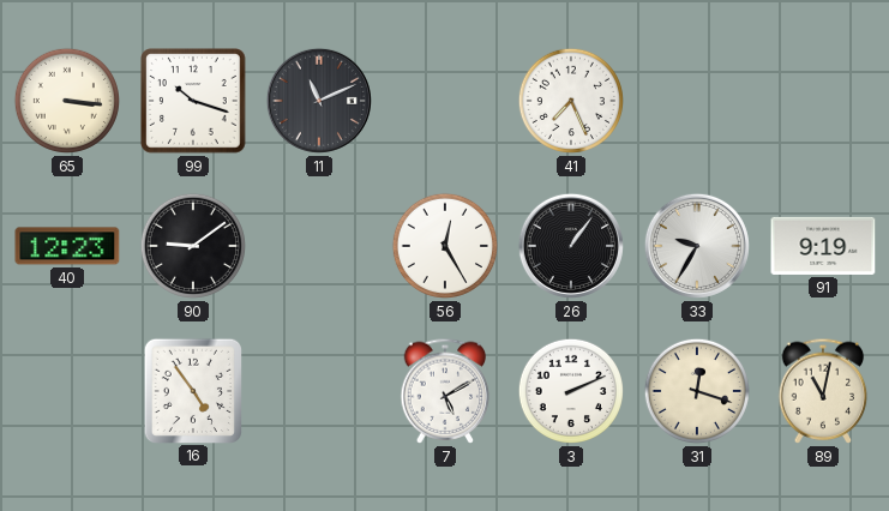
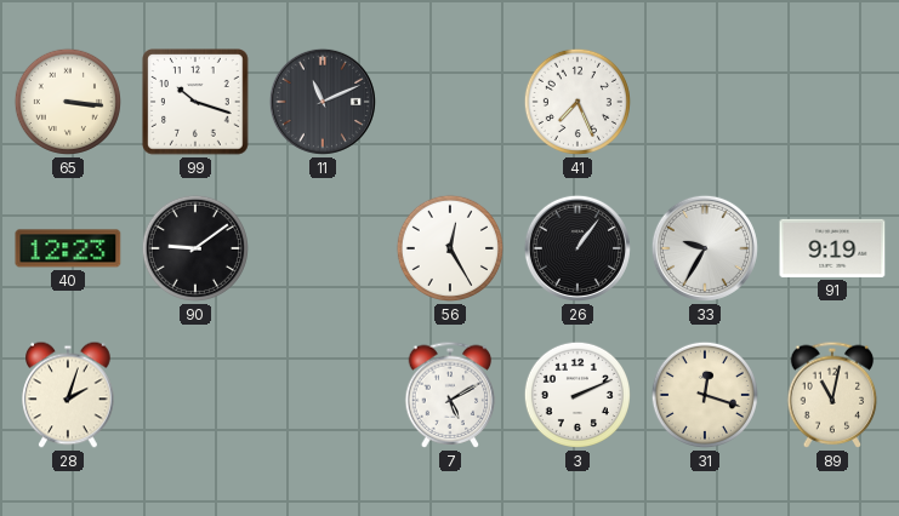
28: none -> 2:03 (68, 395)
16: 4:54 -> none (192, 390)
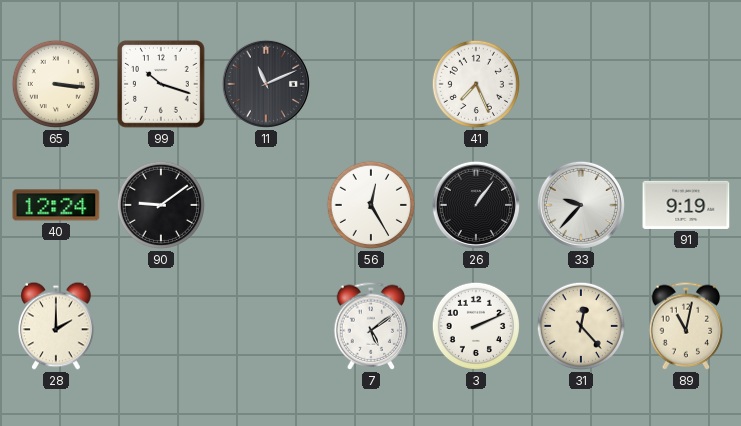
40: 12:23 -> 12:24 (56, 205)
33: 9:35 -> 9:37 (581, 205)
28: 2:03 -> 2:00 (56, 326)
7: 5:10 -> 5:09 (371, 326)
31: 12:18 -> 12:23 (581, 326)
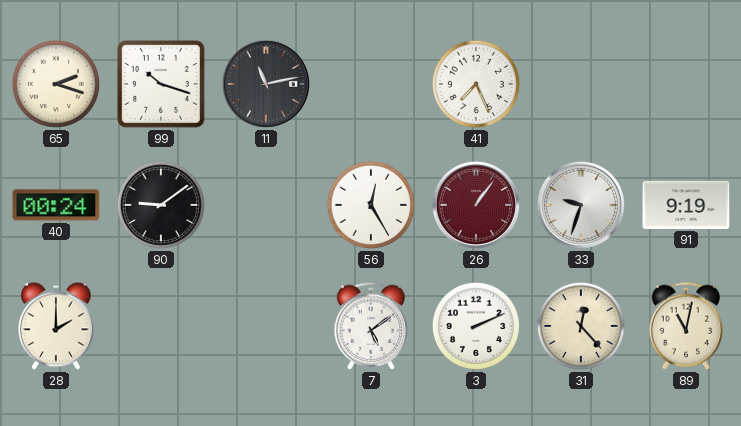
65: 3:16 -> 2:18 (56, 84)
11: 11:11 -> 11:13 (266, 84)
40: 12:24 -> 00:24 (56, 205)
26 dial: black -> burgundy (476, 205)
33: 9:37 -> 9:33 (581, 205)
